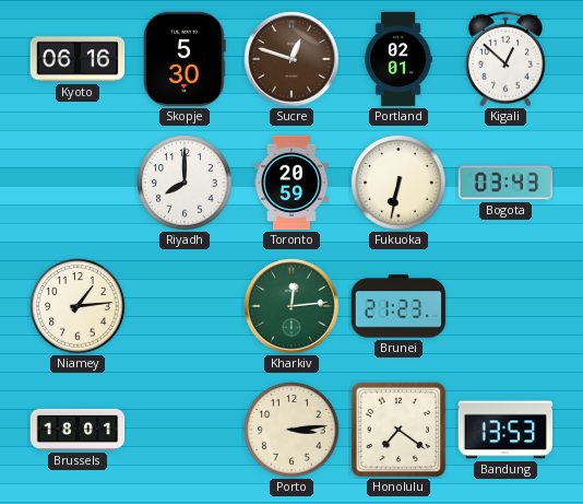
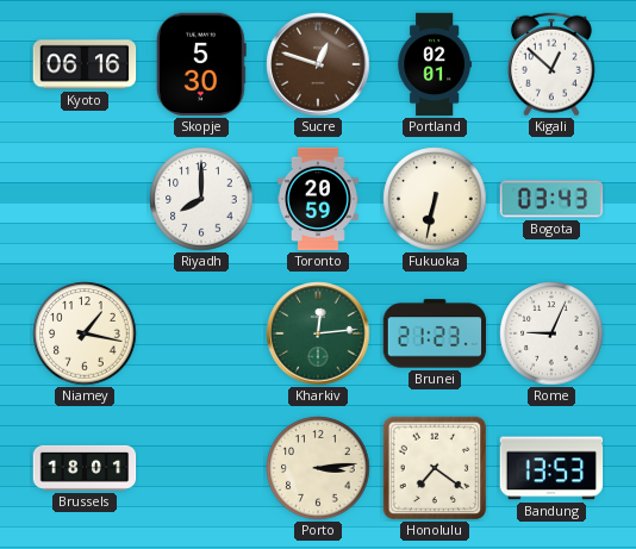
Niamey: 1:14 -> 1:17 (85, 333)
Rome: none -> 9:04 (551, 333)
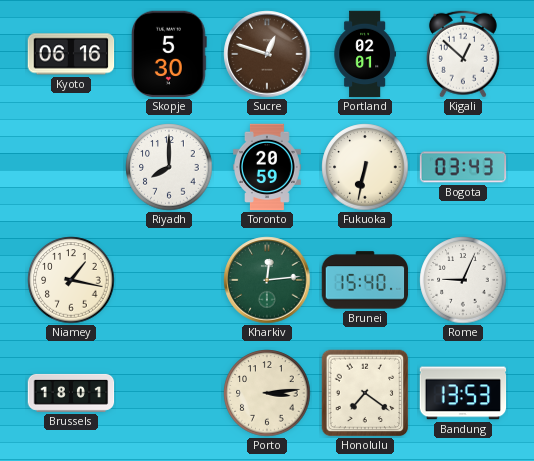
Brunei: 21:23 -> 15:40 (365, 280)
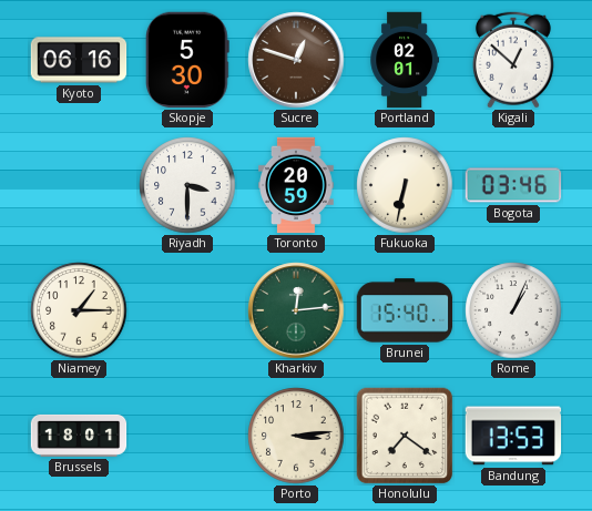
Riyadh: 8:00 -> 3:30 (187, 185)
Bogota: 03:43 -> 03:46 (513, 185)
Niamey: 1:17 -> 1:15 (79, 310)
Rome: 9:04 -> 1:04 (513, 310)
